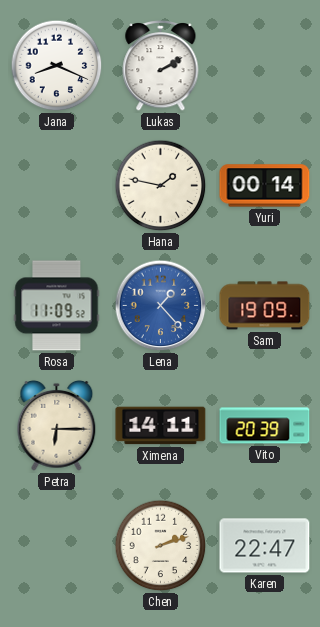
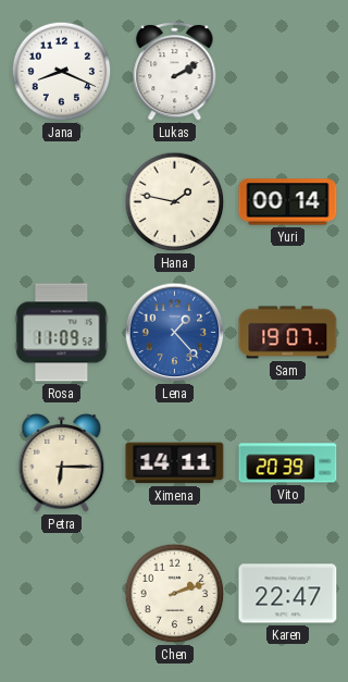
Sam: 19:09 -> 19:07 (288, 333)
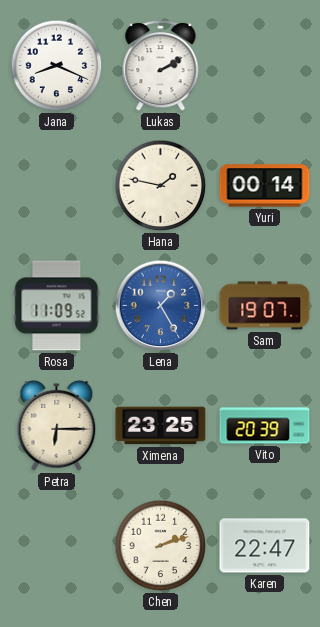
Lena: 1:23 -> 1:25 (161, 306)
Ximena: 14:11 -> 23:25 (161, 426)
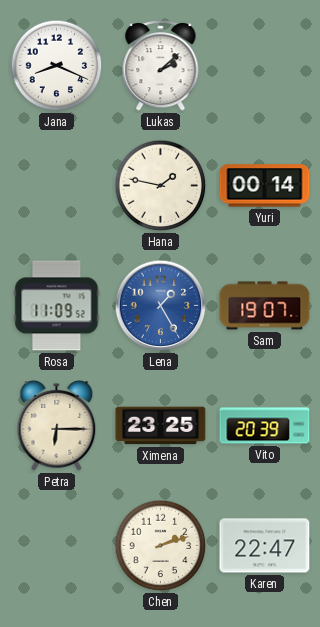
Lukas: 2:10 -> 2:08 (161, 66)
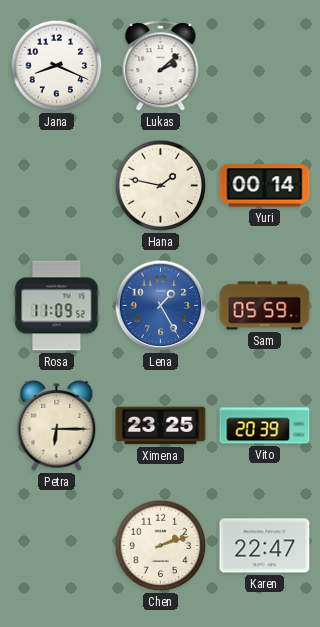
Sam: 19:07 -> 05:59 (265, 306)
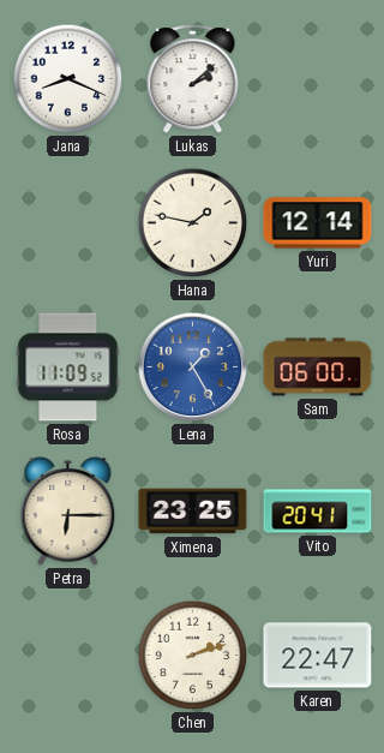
Yuri: 00:14 -> 12:14 (318, 223)
Sam: 05:59 -> 06:00 (318, 367)
Vito: 20:39 -> 20:41 (318, 512)
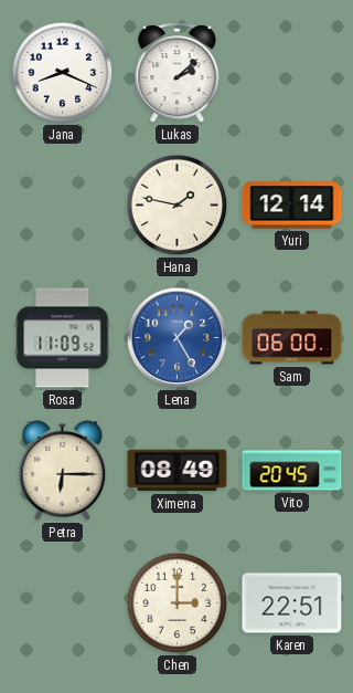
Ximena: 23:25 -> 08:49 (178, 471)
Vito: 20:41 -> 20:45 (292, 471)
Chen: 2:12 -> 3:00 (178, 603)
Karen: 22:47 -> 22:51 (292, 603)
